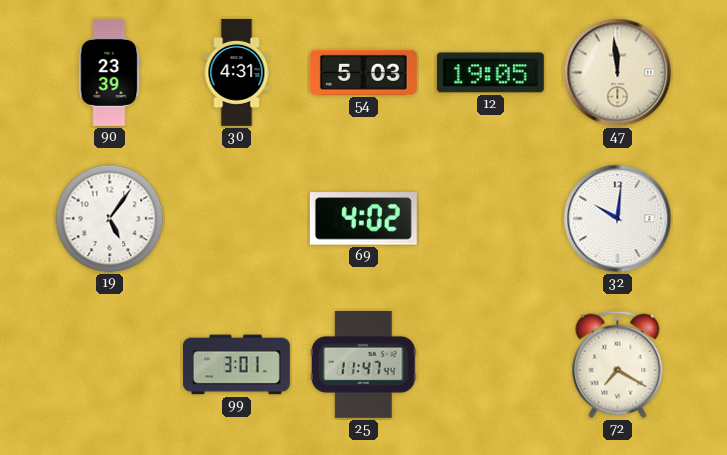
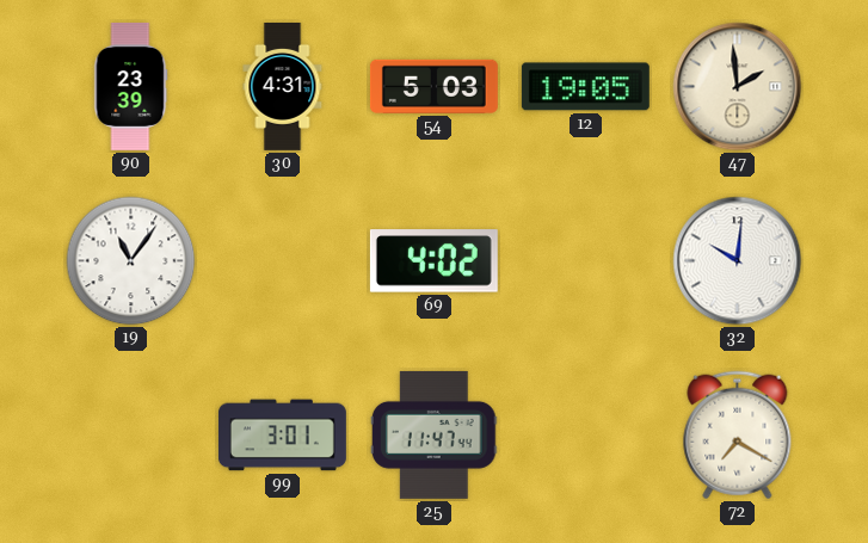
47: 11:59 -> 1:59 (738, 87)
19: 5:06 -> 11:06 (131, 261)
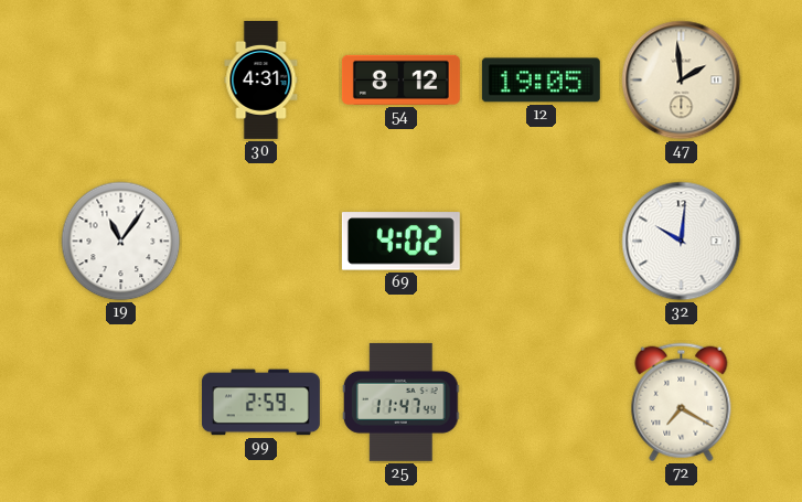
90: 23:39 -> none (131, 86)
54: 5:03 -> 8:12 (400, 79)
99: 3:01 -> 2:59 (260, 403)
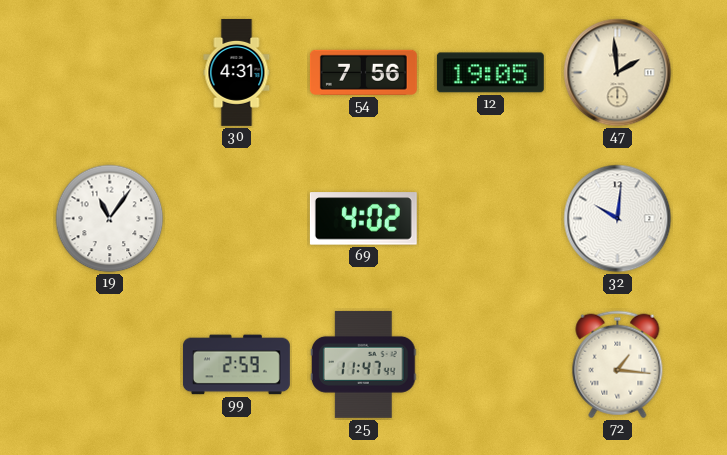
54: 8:12 -> 7:56 (363, 72)
72: 7:20 -> 1:16 (618, 365)
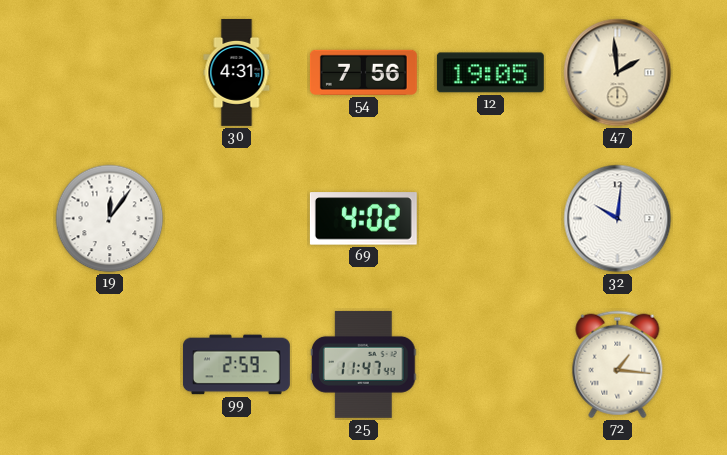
19: 11:06 -> 12:06 (110, 219)
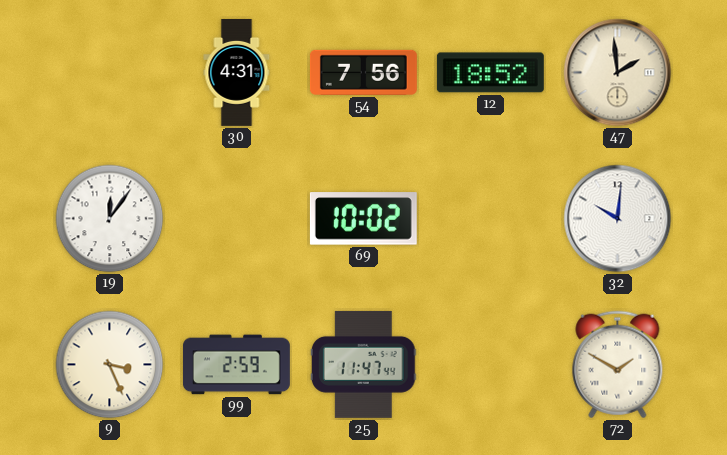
12: 19:05 -> 18:52 (490, 73)
69: 4:02 -> 10:02 (363, 219)
9: none -> 3:26 (110, 365)
72: 1:16 -> 1:50 (618, 365)
